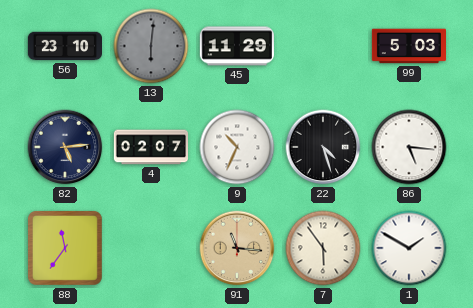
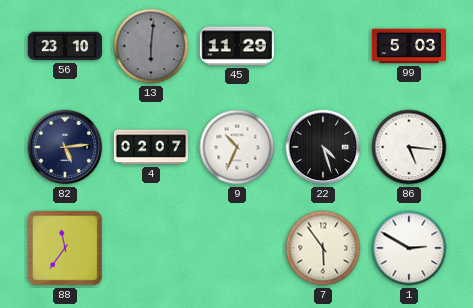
91: 11:16 -> none (237, 248)
1: 1:50 -> 2:50 (409, 248)
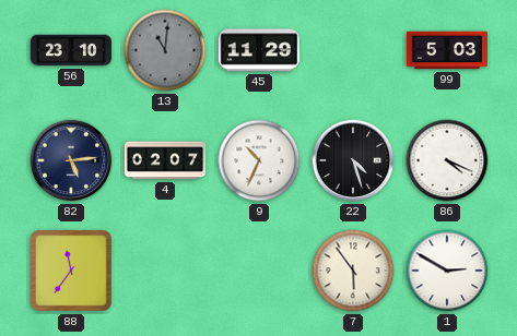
13: 6:01 -> 11:01 (165, 50)
86: 5:16 -> 4:19 (447, 160)
